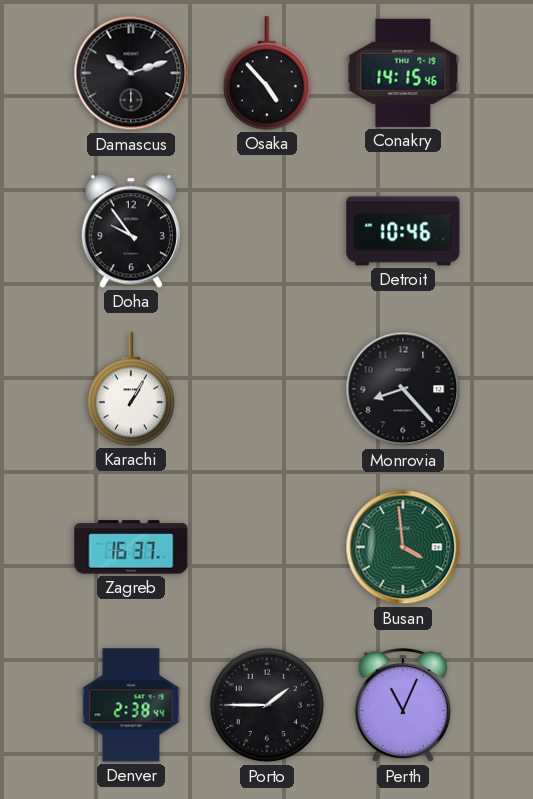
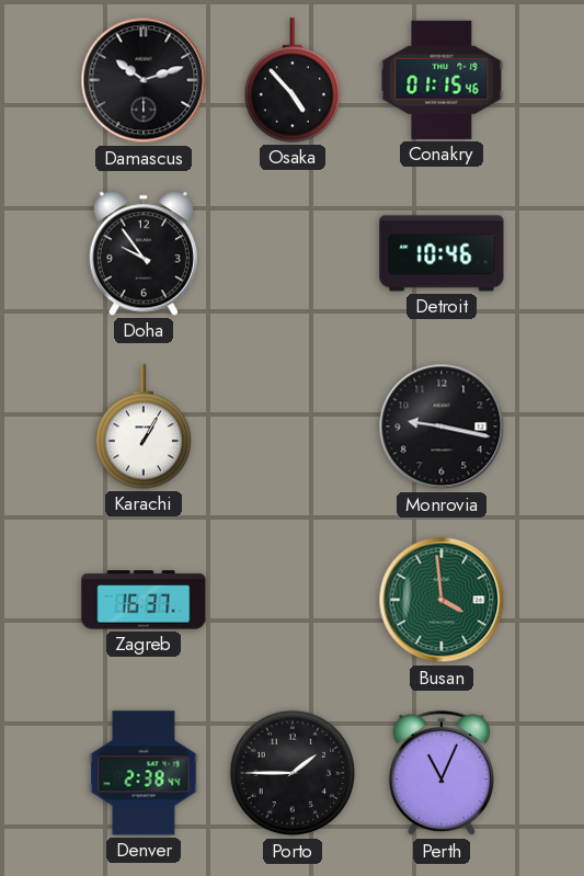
Conakry: 14:15 -> 01:15 (442, 80)
Monrovia: 8:23 -> 9:17 (442, 426)
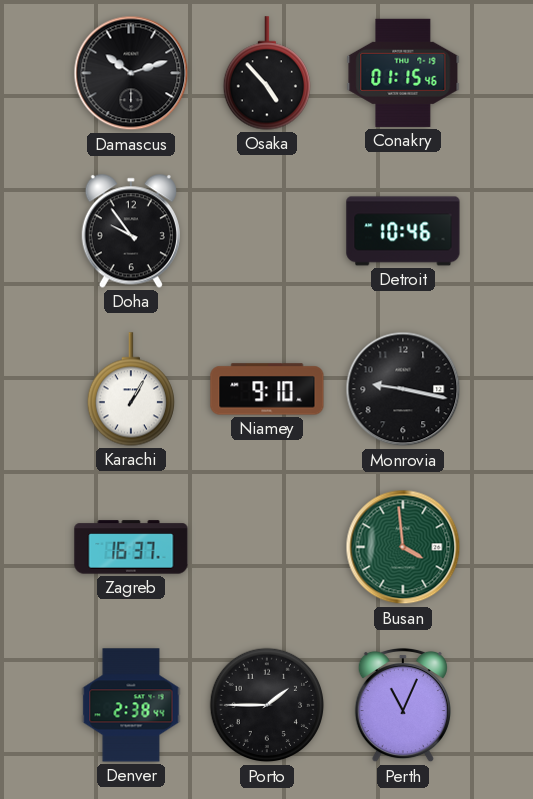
Niamey: none -> 9:10 (267, 389)
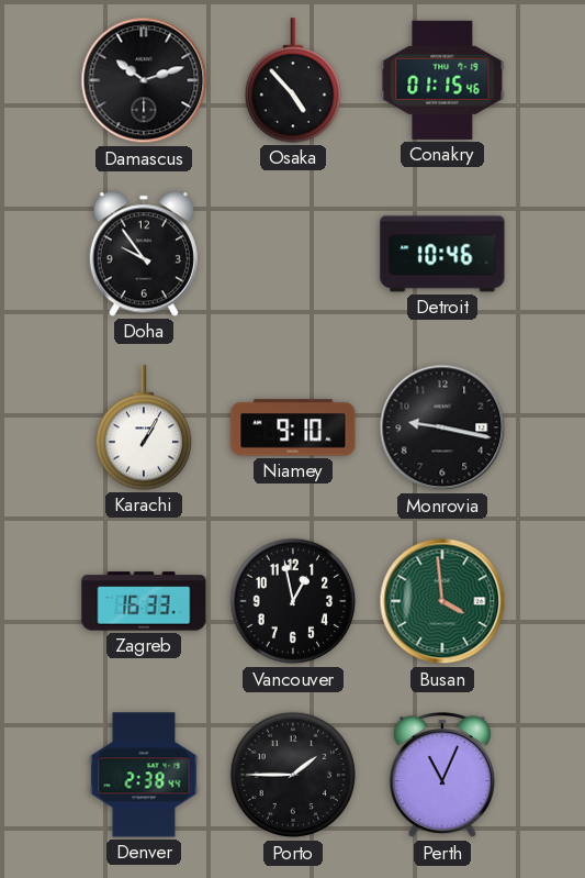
Zagreb: 16:37 -> 16:33 (144, 601)
Vancouver: none -> 12:58 (293, 601)
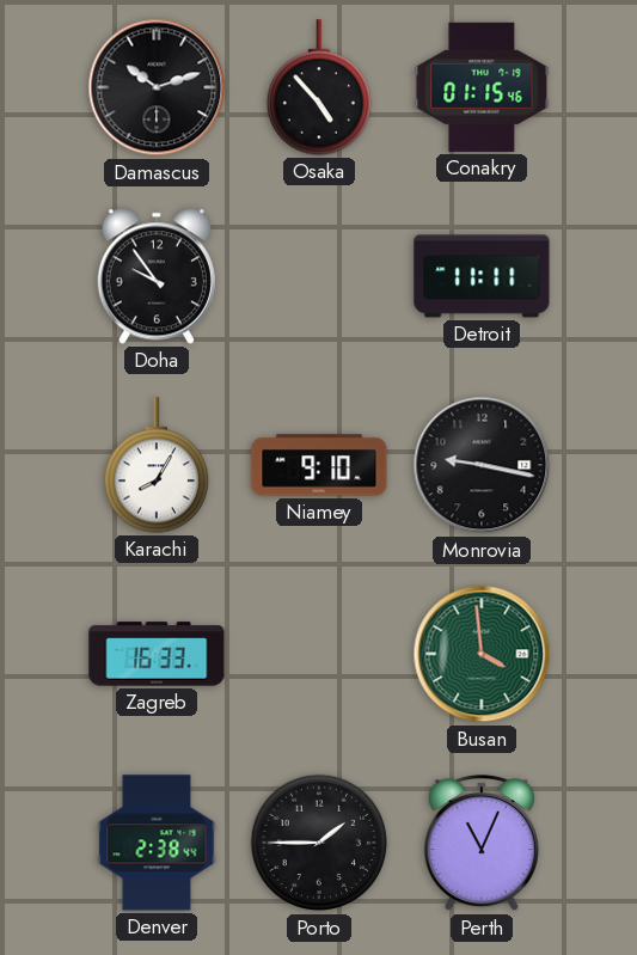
Detroit: 10:46 -> 11:11 (482, 276)
Karachi: 1:05 -> 8:05 (155, 465)
Vancouver: 12:58 -> none (293, 601)
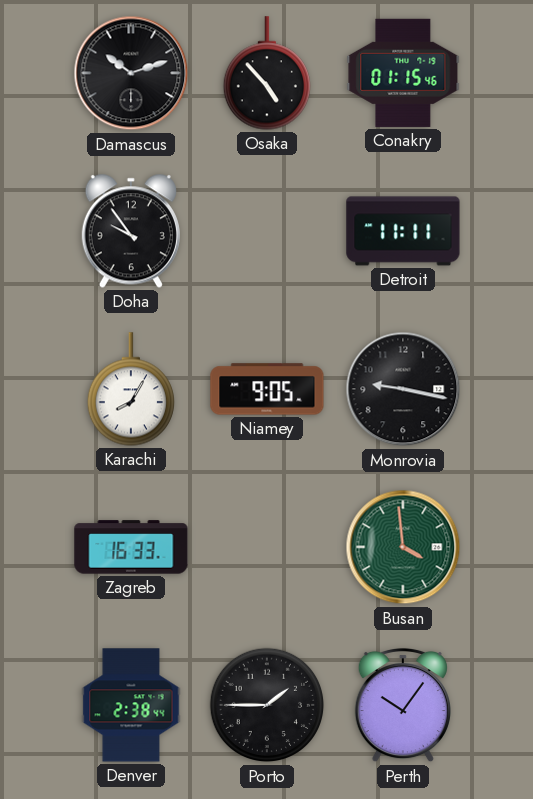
Niamey: 9:10 -> 9:05 (267, 389)
Perth: 11:04 -> 10:06 (403, 705)
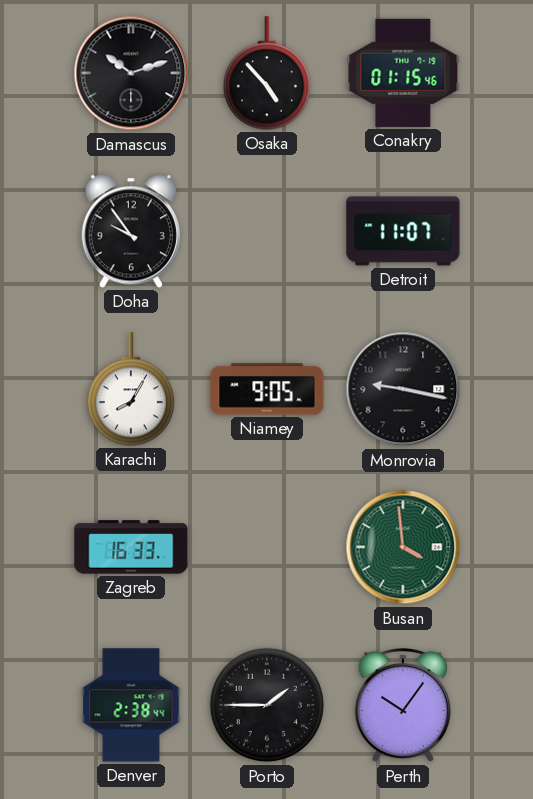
Detroit: 11:11 -> 11:07 (403, 231)
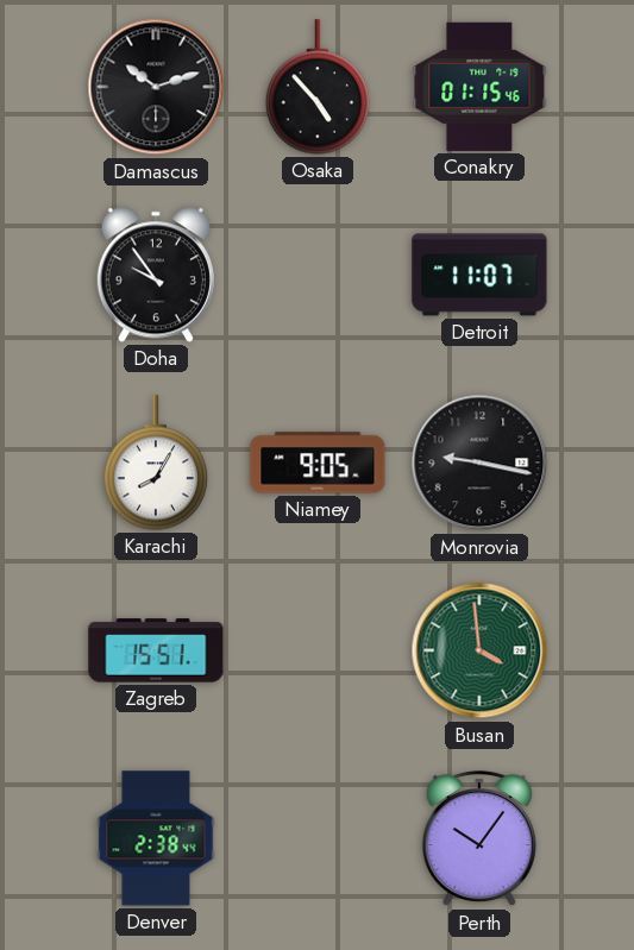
Zagreb: 16:33 -> 15:51 (156, 650)
Porto: 1:45 -> none (267, 705)
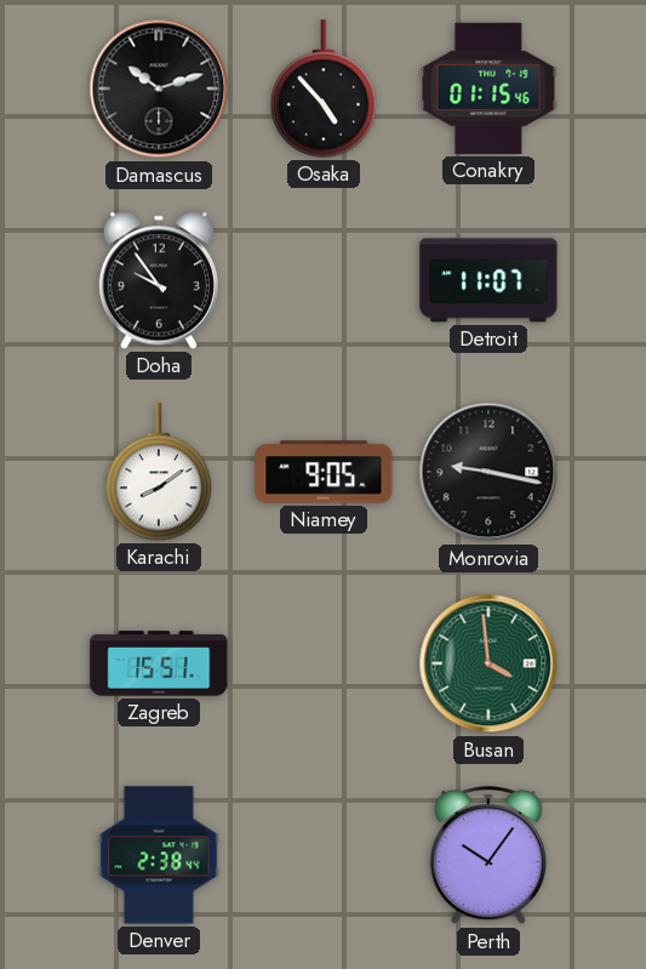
Karachi: 8:05 -> 8:09 (158, 472)
